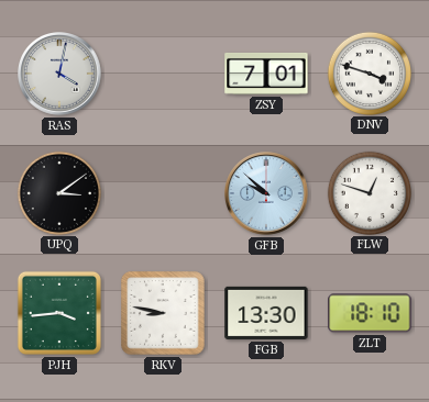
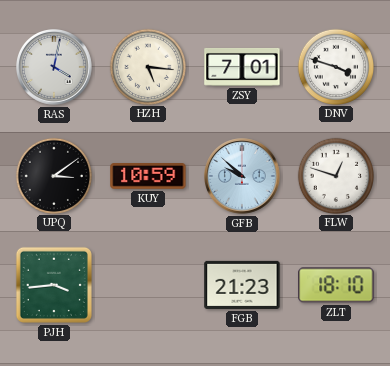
HZH: none -> 5:16 (147, 66)
KUY: none -> 10:59 (148, 177)
RKV: 8:47 -> none (163, 313)
FGB: 13:30 -> 21:23 (242, 285)
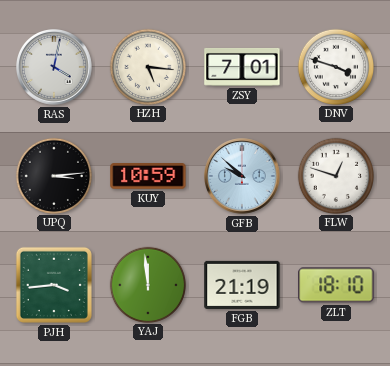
UPQ: 3:09 -> 3:14 (53, 175)
YAJ: none -> 11:59 (147, 284)
FGB: 21:23 -> 21:19 (242, 285)
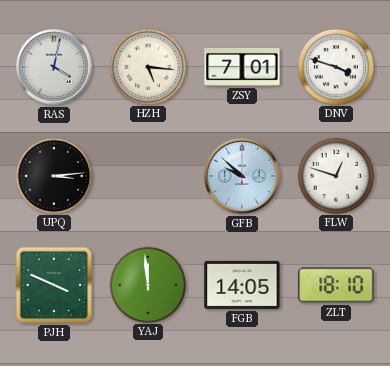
KUY: 10:59 -> none (148, 177)
PJH: 3:44 -> 3:49 (54, 285)
FGB: 21:19 -> 14:05 (242, 285)
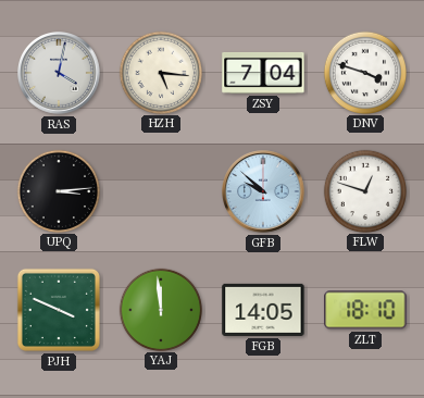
ZSY: 7:01 -> 7:04 (263, 73)
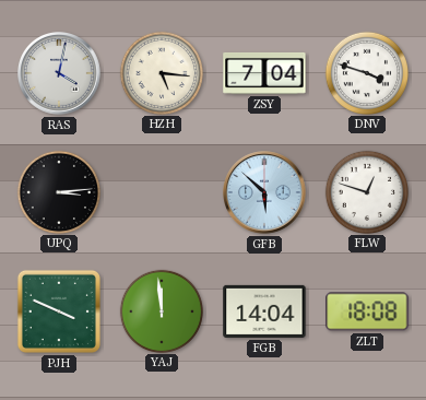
GFB: 9:52 -> 5:52 (265, 193)
FGB: 14:05 -> 14:04 (264, 311)
ZLT: 18:10 -> 18:08 (367, 311)
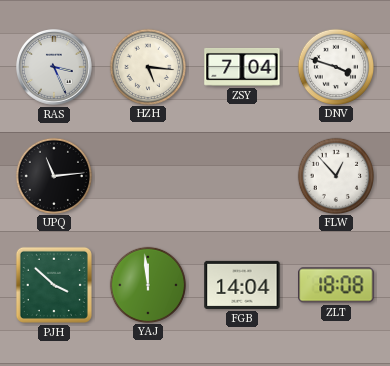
RAS: 4:02 -> 3:26 (55, 68)
UPQ: 3:14 -> 11:14 (53, 175)
GFB: 5:52 -> none (265, 193)
FLW: 12:48 -> 12:53 (335, 175)
PJH: 3:49 -> 3:52 (54, 285)
